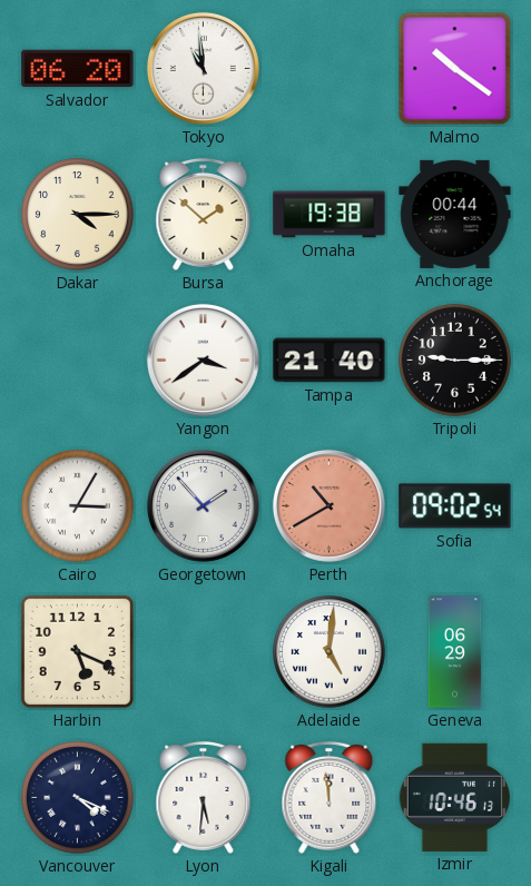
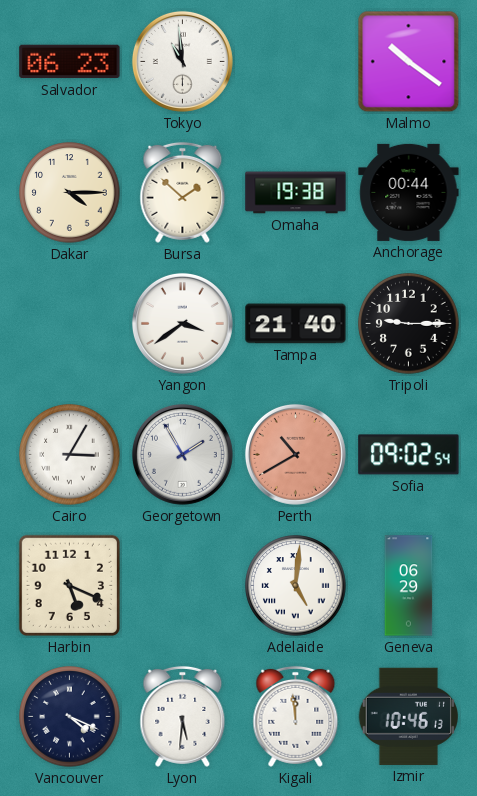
Salvador: 06:20 -> 06:23 (70, 62)
Georgetown: 1:53 -> 1:55 (182, 454)
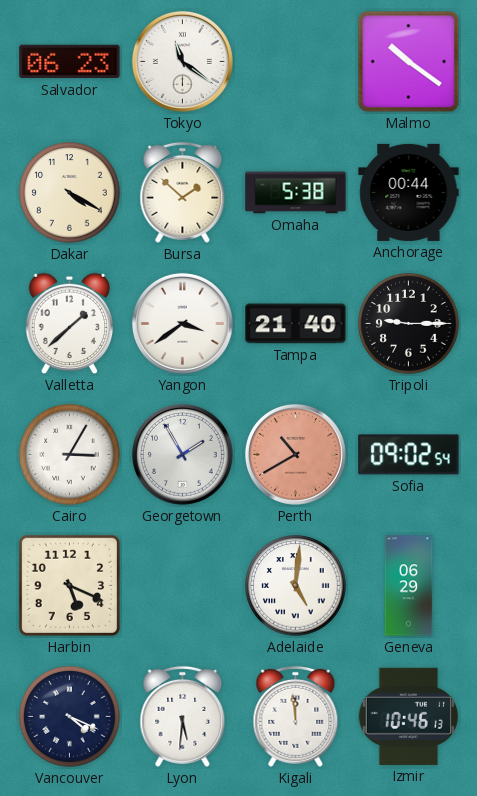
Tokyo: 10:59 -> 11:21 (182, 61)
Dakar: 4:15 -> 4:20 (70, 193)
Omaha: 19:38 -> 5:38 (296, 193)
Valletta: none -> 1:38 (70, 324)
